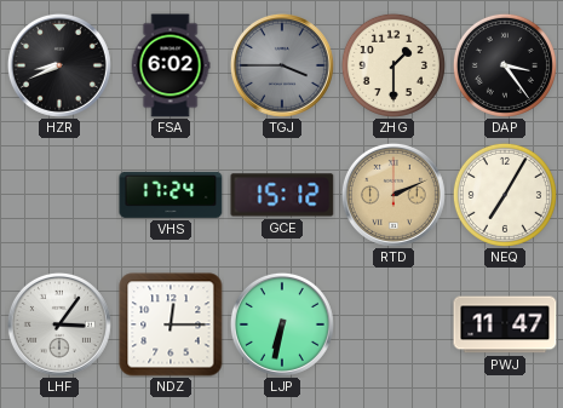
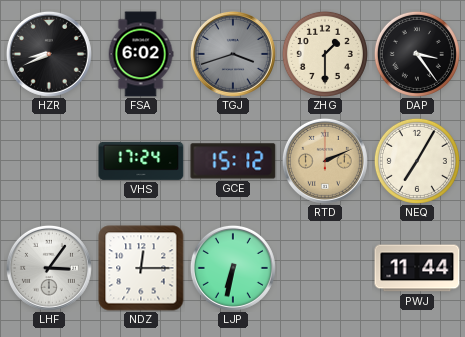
TGJ: 3:45 -> 3:42 (233, 54)
PWJ: 11:47 -> 11:44 (417, 268)
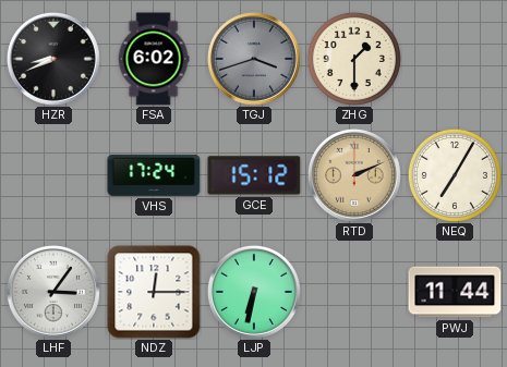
DAP: 3:24 -> none (417, 54)
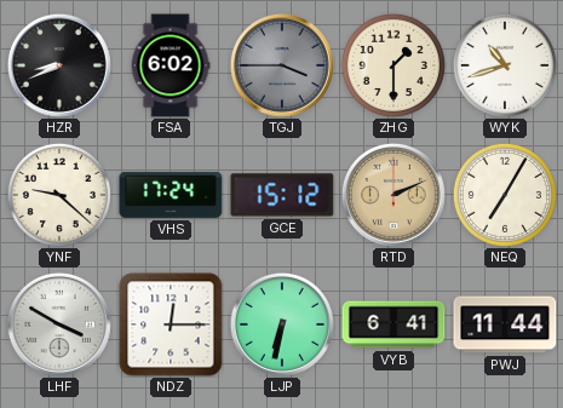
TGJ: 3:42 -> 3:45 (282, 65)
WYK: none -> 10:42 (505, 65)
YNF: none -> 9:22 (59, 195)
LHF: 3:06 -> 3:50 (59, 324)
VYB: none -> 6:41 (393, 324)
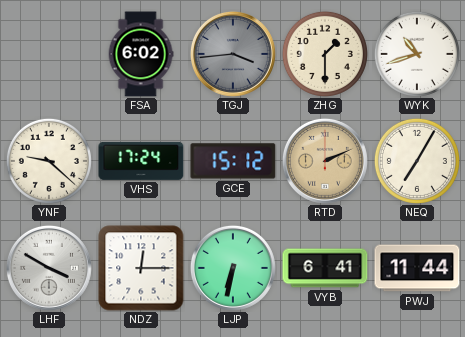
HZR: 8:41 -> none (59, 65)
TGJ: 3:45 -> 3:44 (233, 54)
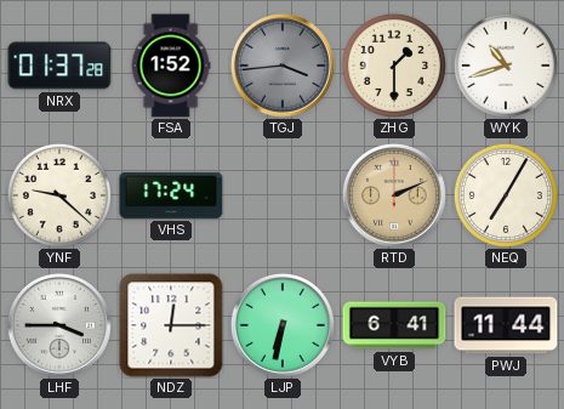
NRX: none -> 01:37 (59, 66)
FSA: 6:02 -> 1:52 (171, 66)
GCE: 15:12 -> none (233, 161)
LHF: 3:50 -> 3:45 (59, 325)
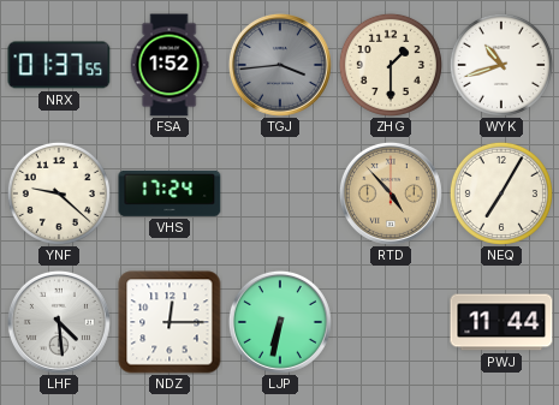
NRX: 01:37:28 -> 01:37:55 (59, 65)
RTD: 2:11 -> 4:53 (391, 193)
LHF: 3:45 -> 4:29 (59, 322)
VYB: 6:41 -> none (394, 325)
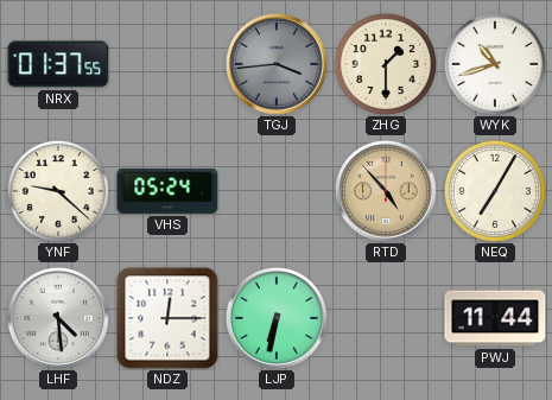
FSA: 1:52 -> none (170, 65)
VHS: 17:24 -> 05:24 (167, 191)
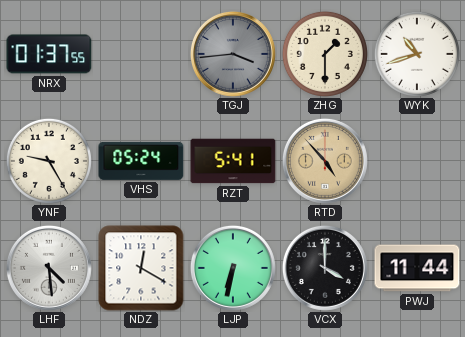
YNF: 9:22 -> 9:25 (49, 161)
RZT: none -> 5:41 (233, 161)
NEQ: 7:05 -> none (495, 191)
NDZ: 12:15 -> 12:20 (141, 268)
VCX: none -> 4:00 (325, 268)
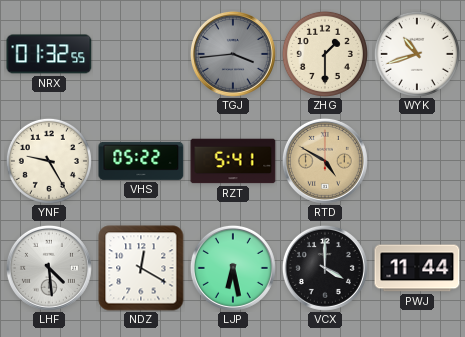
NRX: 01:37 -> 01:32 (49, 54)
VHS: 05:24 -> 05:22 (141, 161)
RTD: 4:53 -> 4:50 (325, 161)
LJP: 6:32 -> 6:28 (233, 268)
